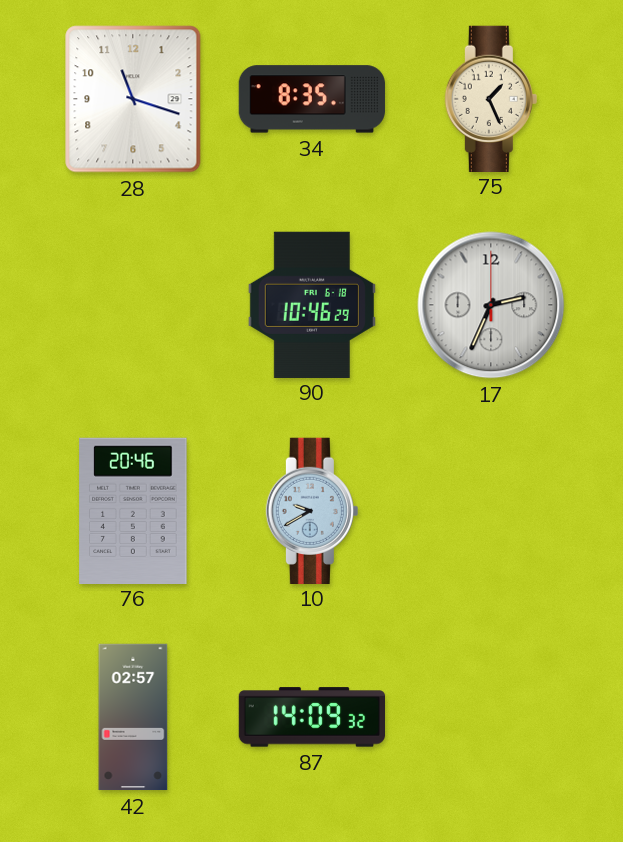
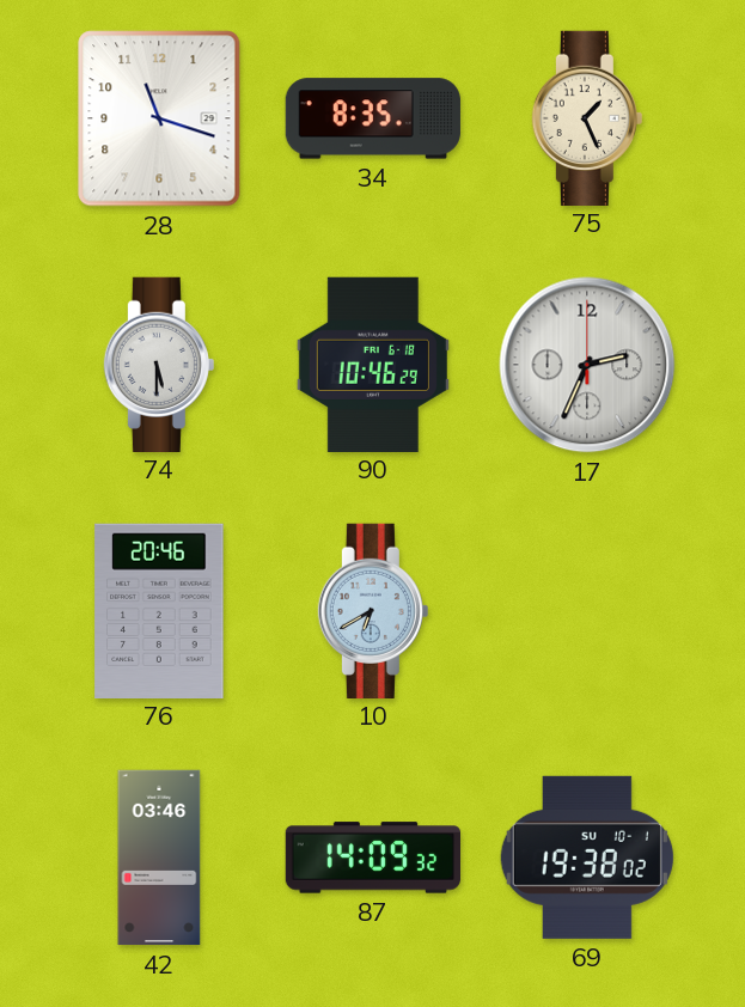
74: none -> 5:30 (159, 364)
10: 9:40 -> 6:40 (373, 610)
42: 02:57 -> 03:46 (159, 858)
69: none -> 19:38 (587, 858)
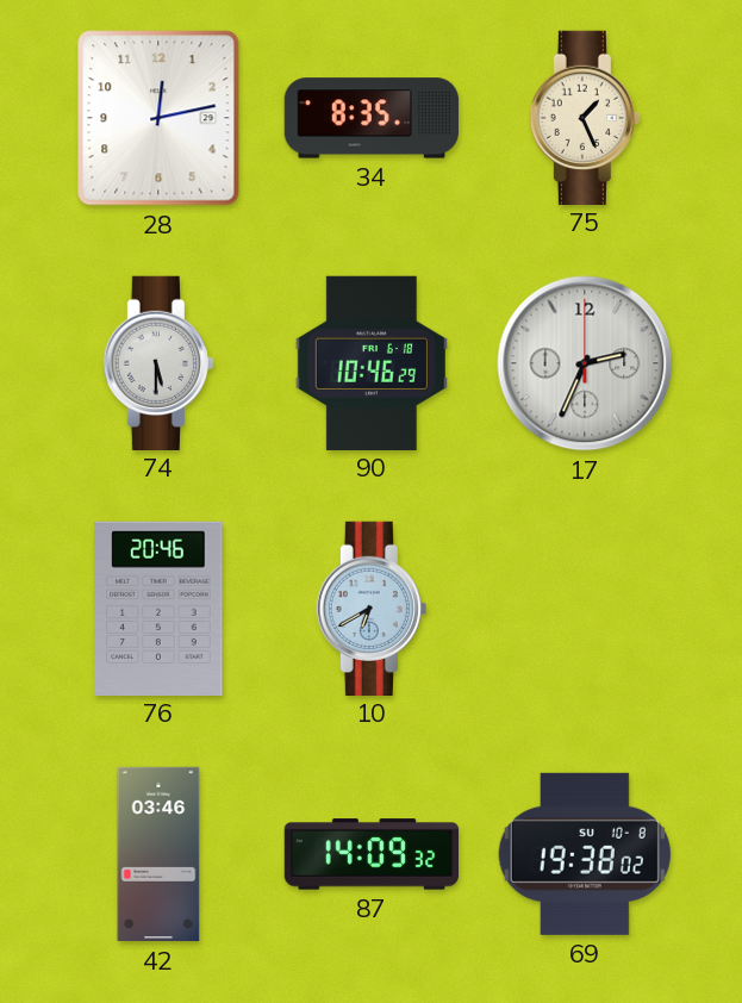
28: 11:18 -> 12:13 (158, 118)
69 date: SU 10-1 -> SU 10-8 (585, 854)
